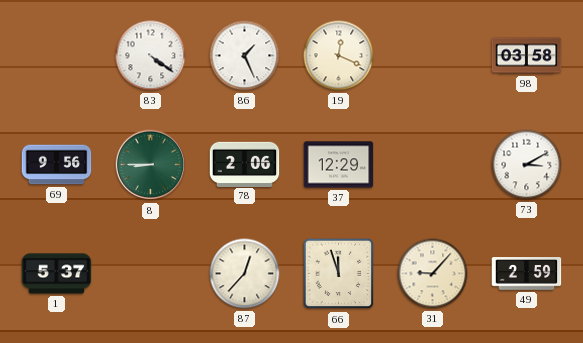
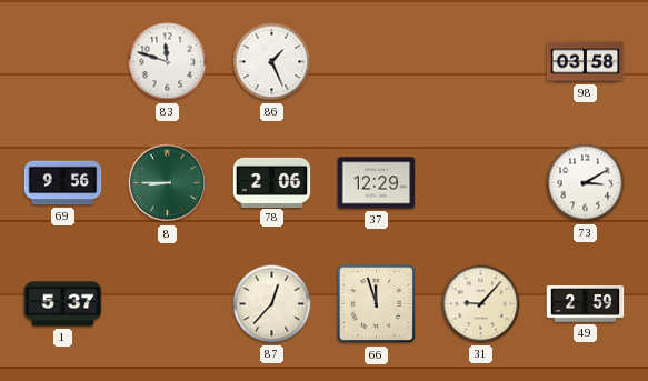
83: 4:21 -> 11:48 (168, 62)
19: 12:19 -> none (339, 56)
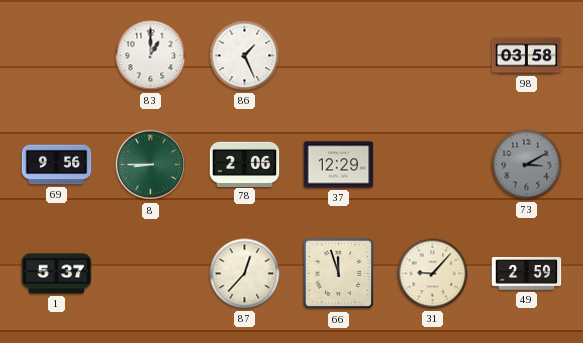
83: 11:48 -> 1:00 (151, 56)
73 dial: white -> grey (527, 165)
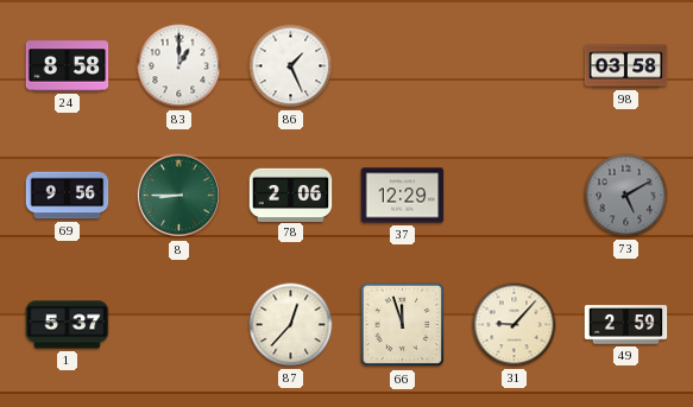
24: none -> 8:58 (68, 66)
73: 3:10 -> 5:10 (626, 196)
